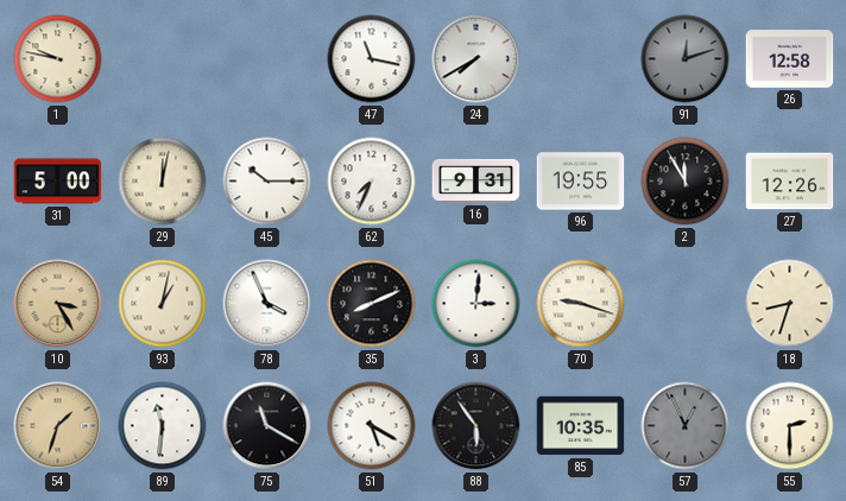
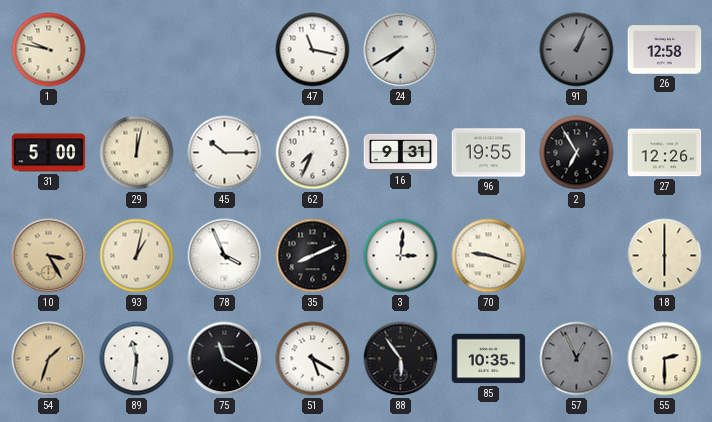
91: 12:12 -> 1:04 (577, 50)
2: 11:55 -> 6:55 (577, 153)
18: 8:33 -> 6:00 (665, 256)
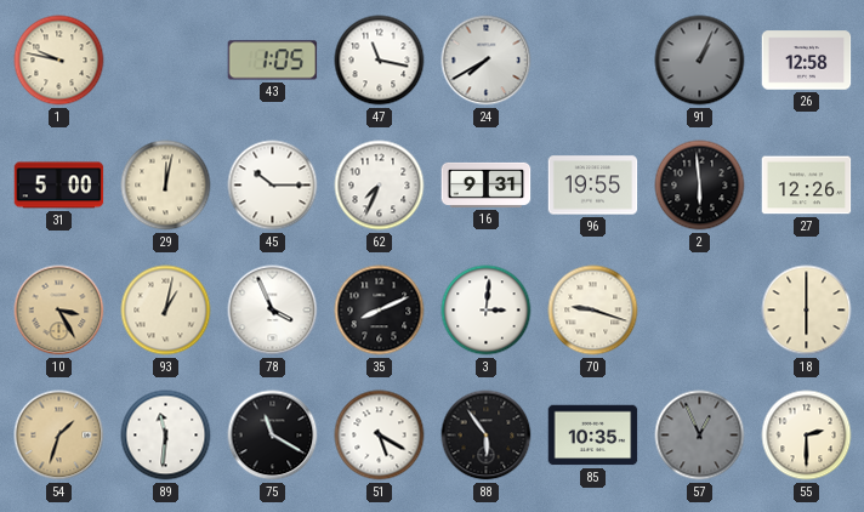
43: none -> 1:05 (273, 61)
2: 6:55 -> 5:59 (700, 186)
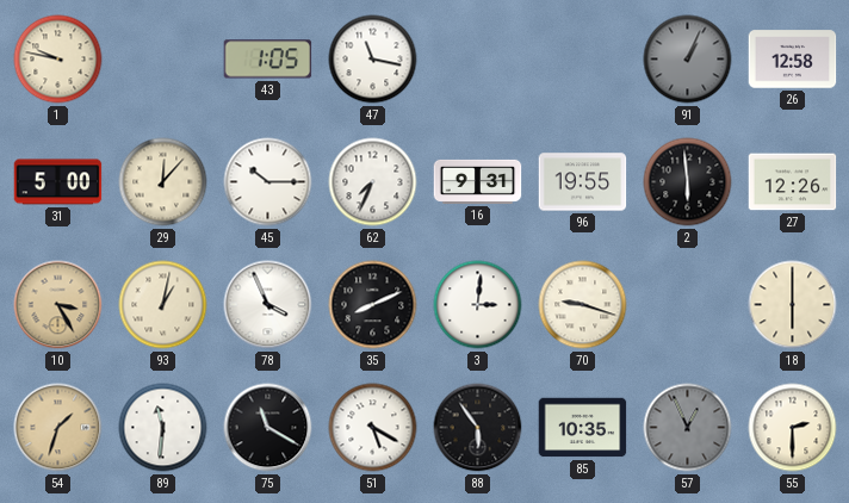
24: 7:40 -> none (487, 61)
29: 12:02 -> 12:07 (163, 182)
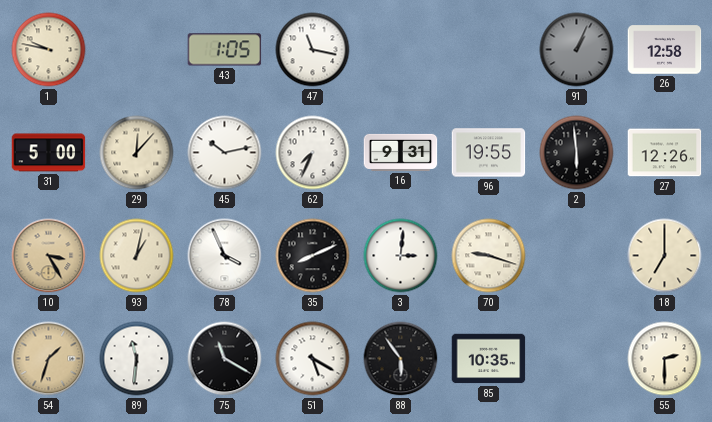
45: 10:15 -> 10:13 (225, 153)
18: 6:00 -> 7:00 (665, 256)
57: 12:56 -> none (688, 428)
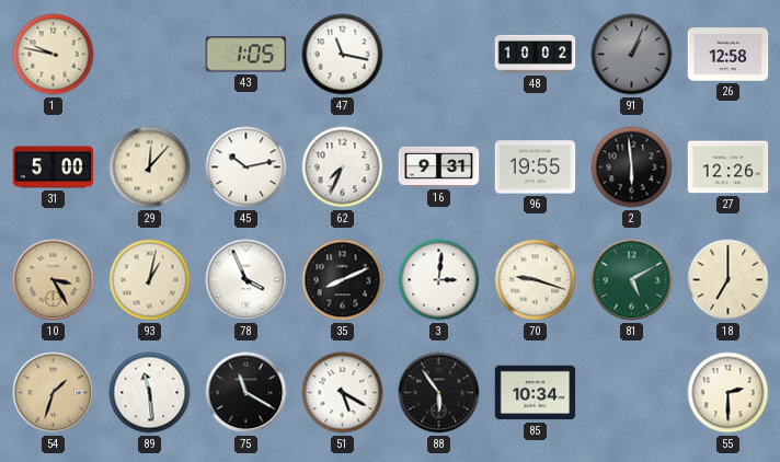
48: none -> 10:02 (536, 54)
81: none -> 5:10 (632, 280)
89: 11:31 -> 11:29 (150, 393)
85: 10:35 -> 10:34 (536, 393)
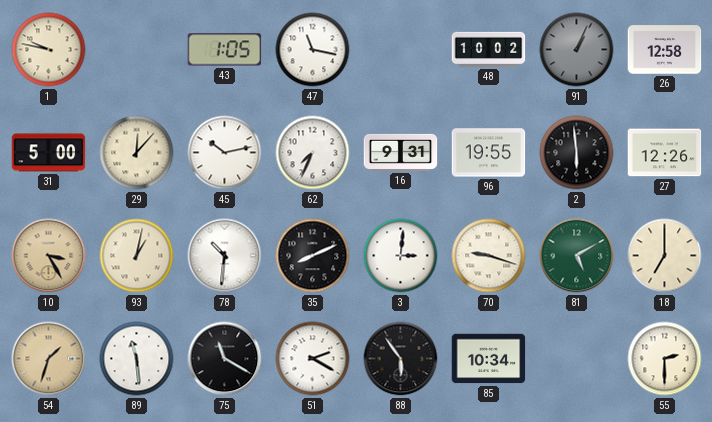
78: 3:56 -> 10:31 (225, 256)
51: 5:20 -> 2:20 (313, 359)
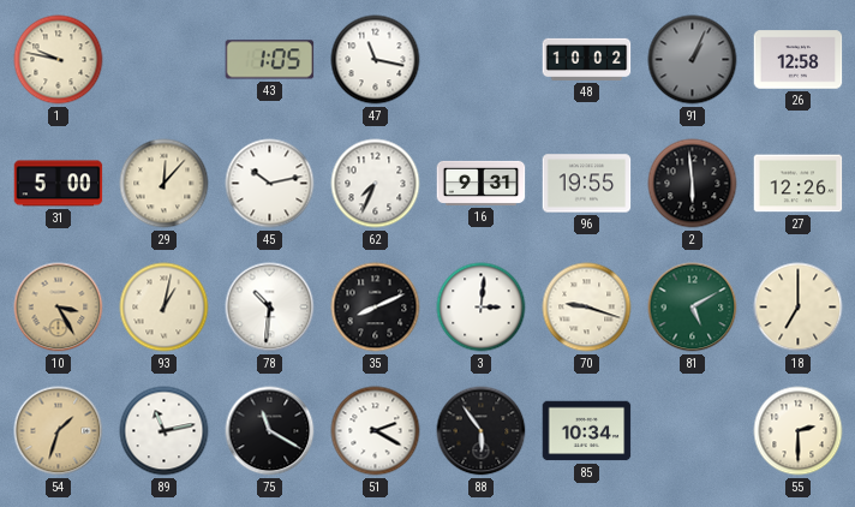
89: 11:29 -> 11:13 (165, 431)
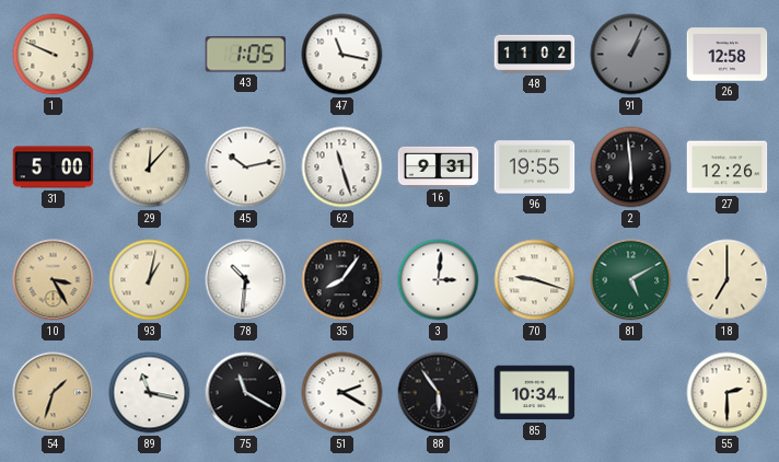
1: 9:47 -> 9:49 (54, 55)
48: 10:02 -> 11:02 (535, 54)
62: 7:34 -> 11:27 (342, 168)
35: 8:11 -> 8:06 (342, 280)
89: 11:13 -> 11:17 (150, 393)
